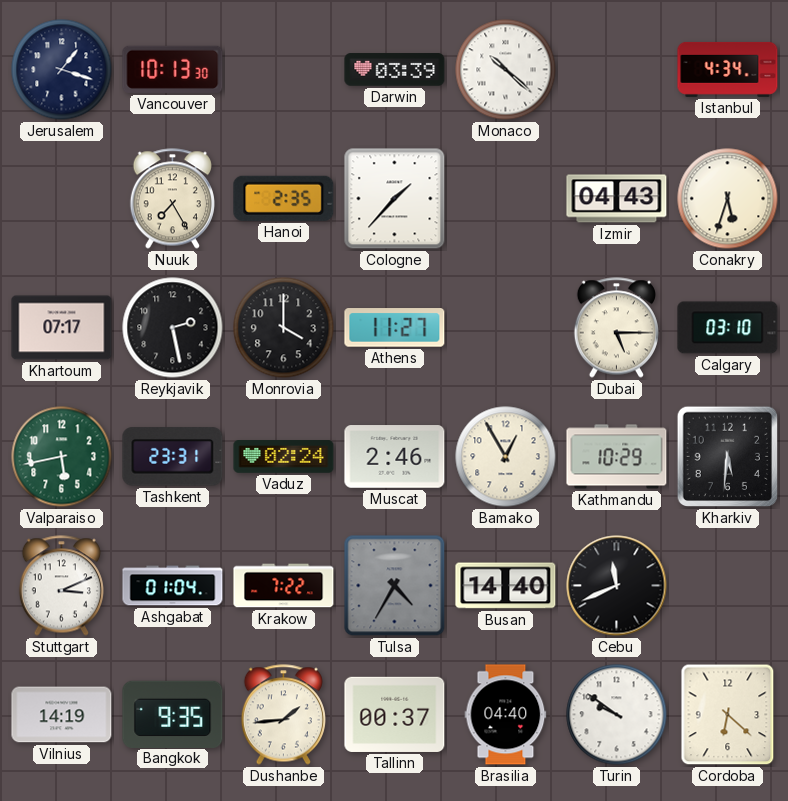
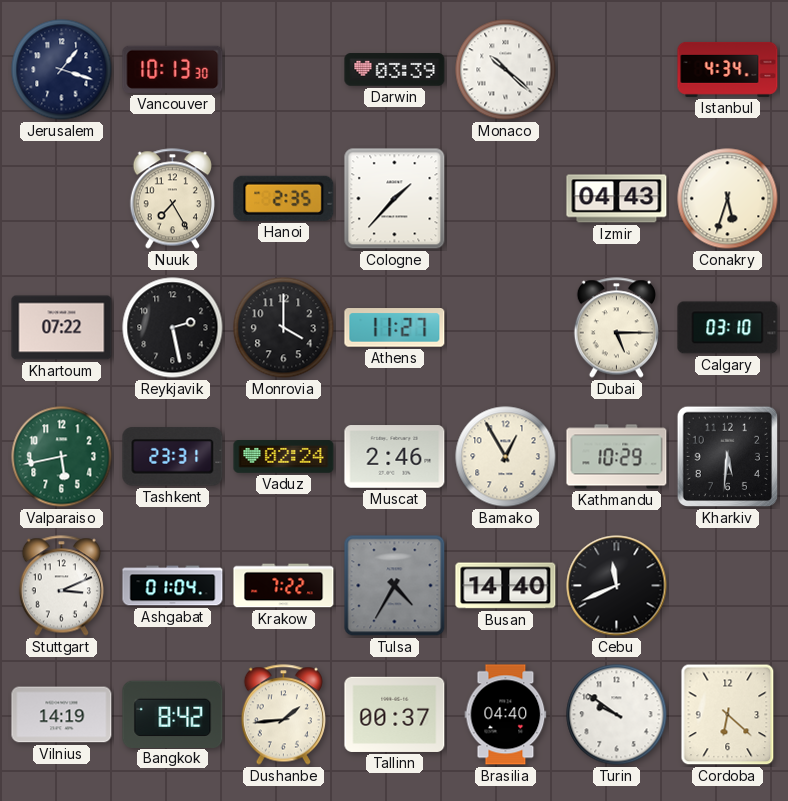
Khartoum: 07:17 -> 07:22 (62, 328)
Bangkok: 9:35 -> 8:42 (173, 714)
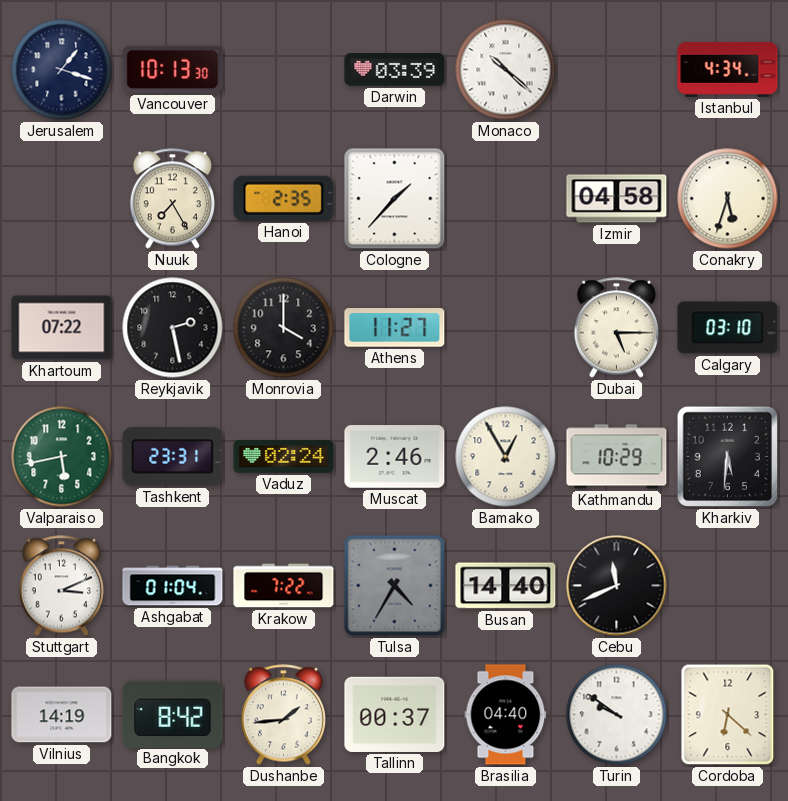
Izmir: 04:43 -> 04:58 (617, 199)
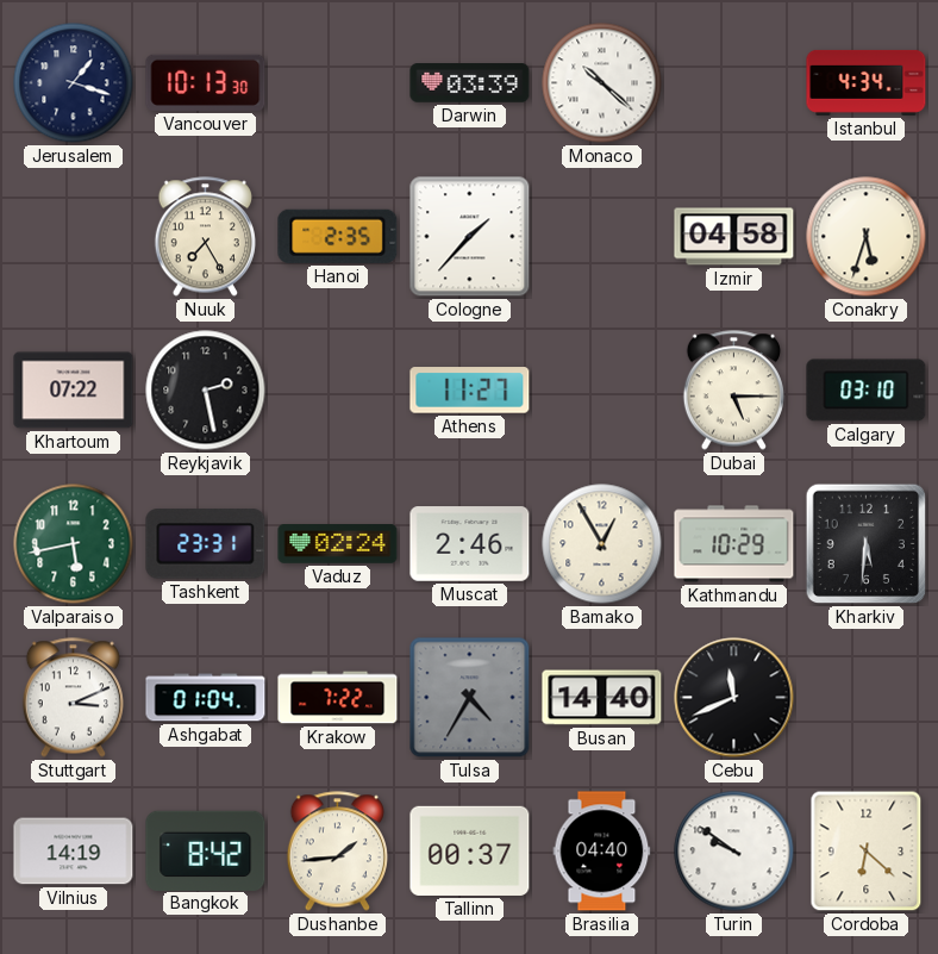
Monrovia: 4:00 -> none (284, 328)
